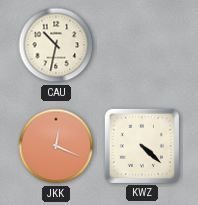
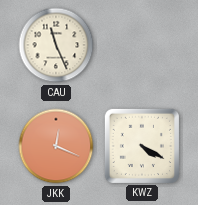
CAU: 10:32 -> 11:26 (56, 45)
KWZ: 4:22 -> 4:20 (142, 146)
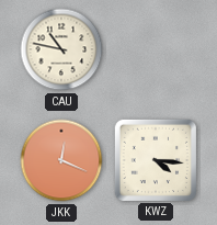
CAU: 11:26 -> 10:47 (61, 49)
KWZ: 4:20 -> 4:16 (156, 160)
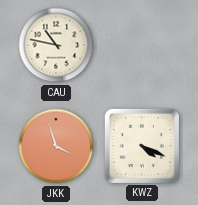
JKK: 12:19 -> 3:57 (56, 146)
KWZ: 4:16 -> 4:19 (142, 146)
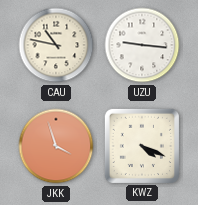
UZU: none -> 9:16 (142, 45)
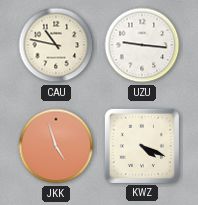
JKK: 3:57 -> 4:57 (56, 146)
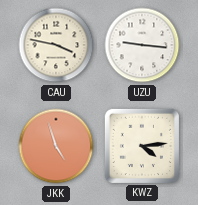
CAU: 10:47 -> 3:47 (56, 45)
KWZ: 4:19 -> 4:14 (142, 146)
